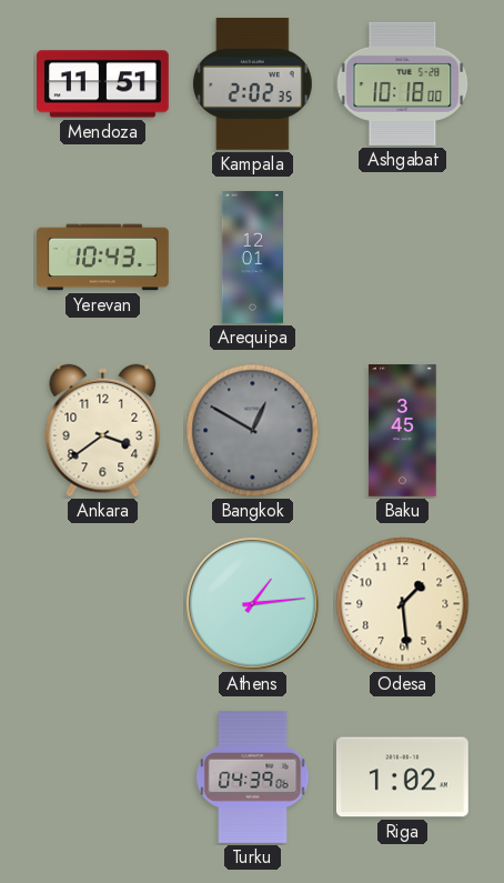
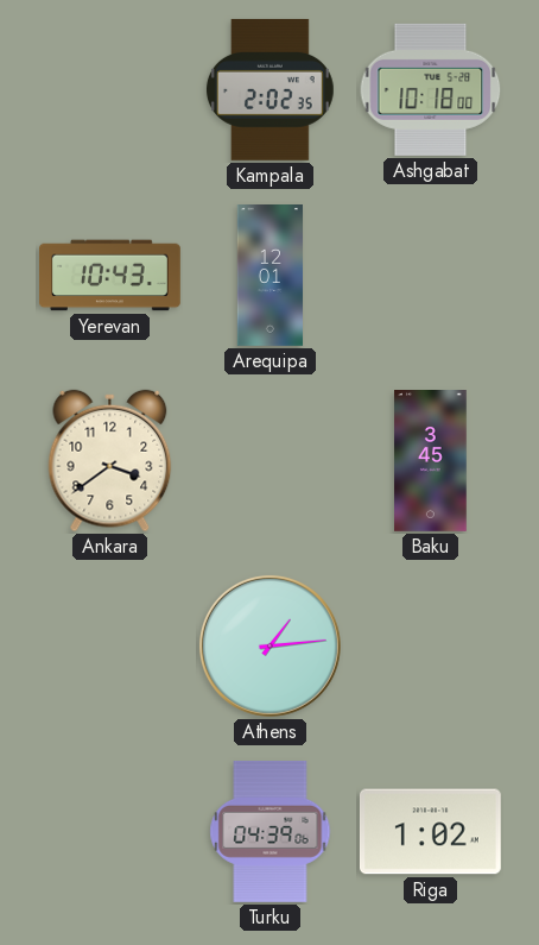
Mendoza: 11:51 -> none (103, 84)
Bangkok: 12:50 -> none (253, 431)
Odesa: 1:29 -> none (403, 604)
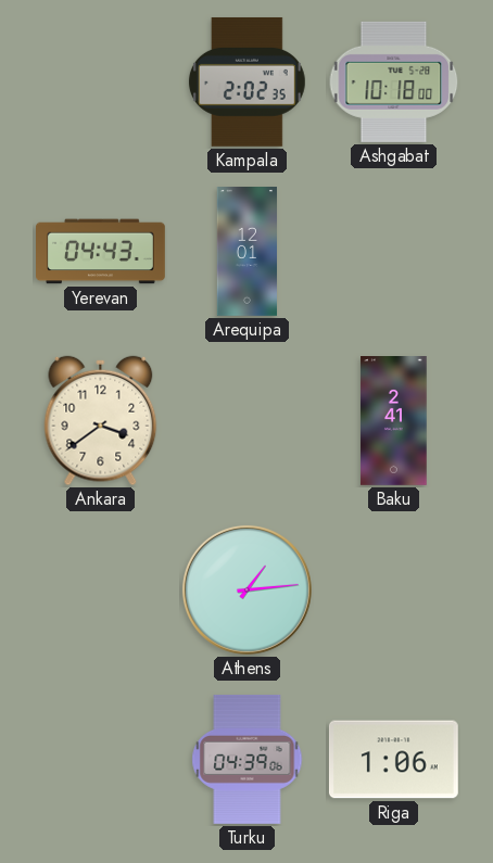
Yerevan: 10:43 -> 04:43 (101, 252)
Baku: 3:45 -> 2:41 (394, 421)
Riga: 1:02 -> 1:06 (393, 760)
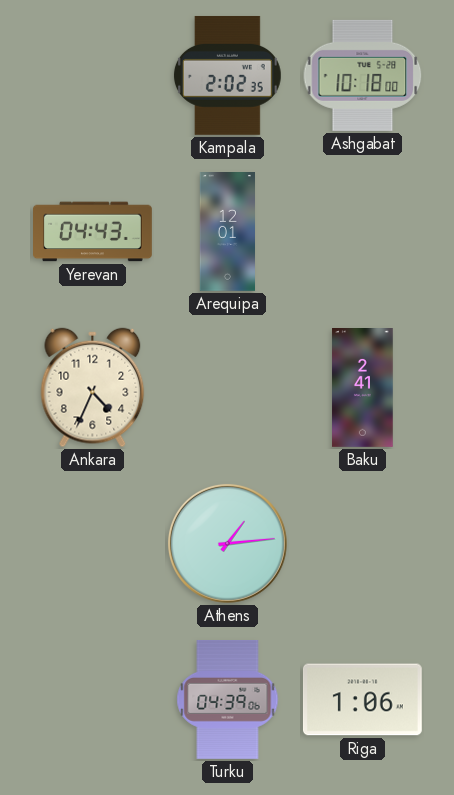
Ankara: 3:39 -> 4:34 (93, 388)
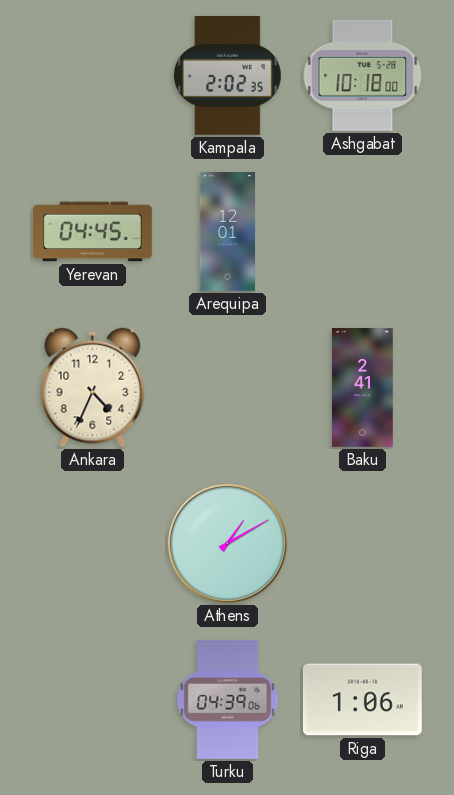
Yerevan: 04:43 -> 04:45 (93, 232)
Athens: 1:14 -> 1:10 (227, 543)
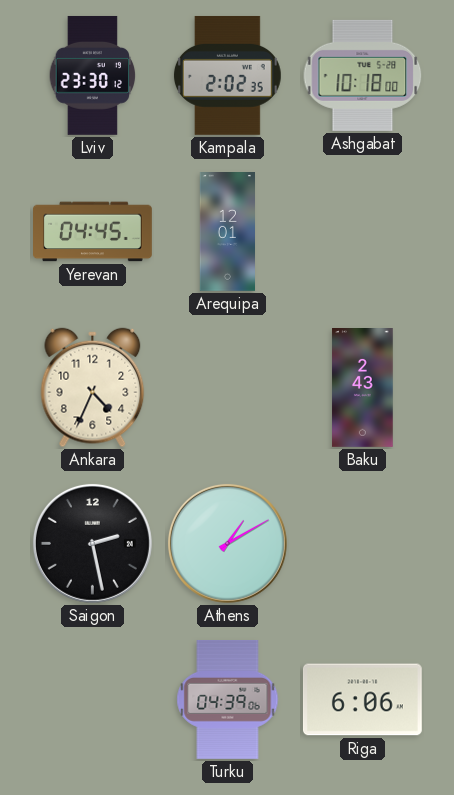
Lviv: none -> 23:30 (93, 75)
Baku: 2:41 -> 2:43 (363, 388)
Saigon: none -> 2:28 (92, 543)
Riga: 1:06 -> 6:06 (362, 700)
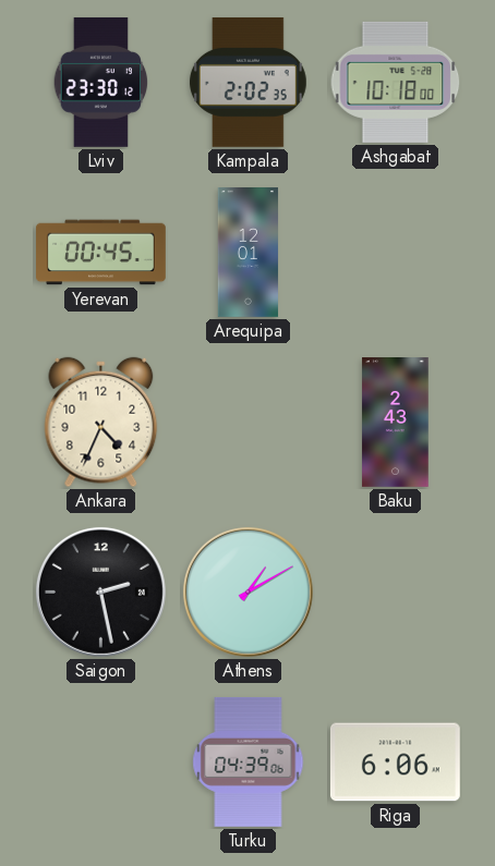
Yerevan: 04:45 -> 00:45 (101, 253)
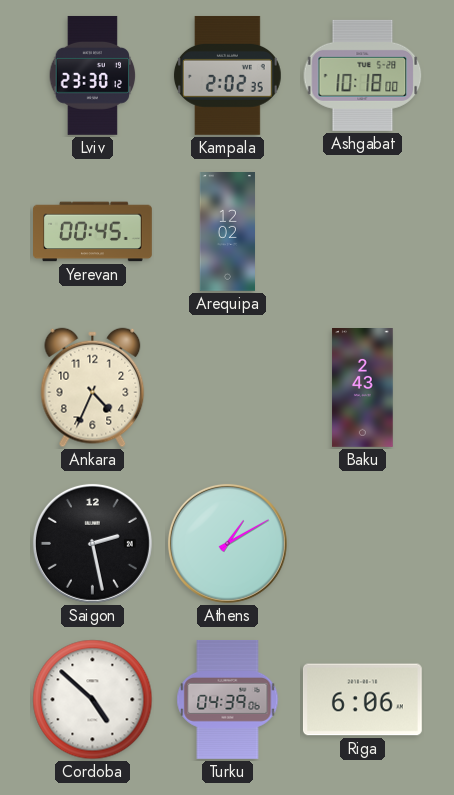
Arequipa: 12:01 -> 12:02 (227, 232)
Cordoba: none -> 4:52 (93, 700)
